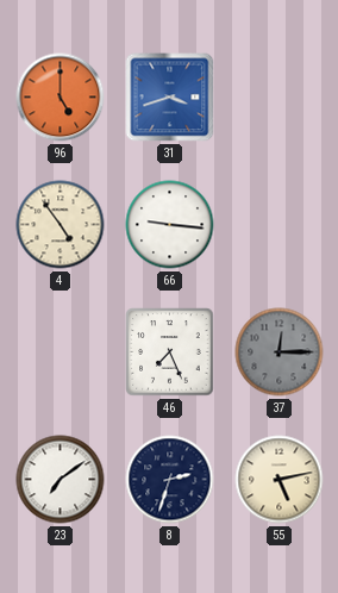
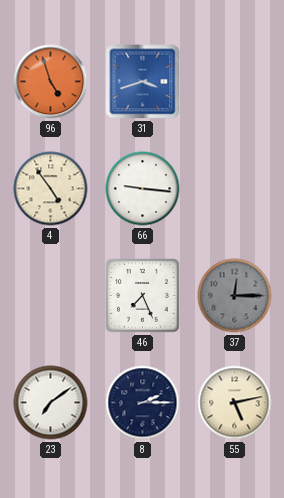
96: 5:00 -> 4:57 (51, 82)
8: 2:33 -> 2:15 (143, 403)
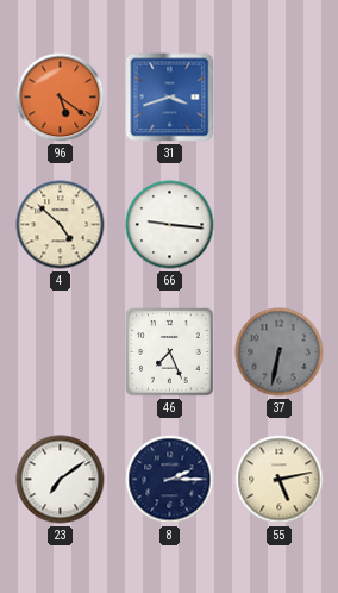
96: 4:57 -> 5:21 (61, 98)
4: 4:54 -> 4:52 (61, 225)
37: 12:15 -> 6:32 (280, 352)
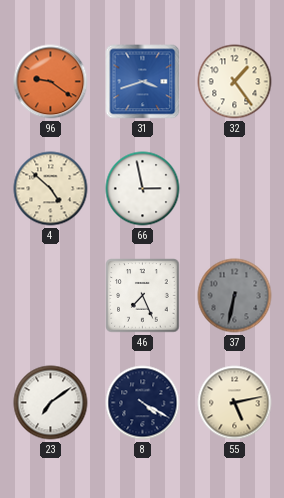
96: 5:21 -> 9:21 (51, 82)
32: none -> 1:24 (235, 82)
66: 9:16 -> 2:58 (143, 189)
8: 2:15 -> 4:20 (143, 403)
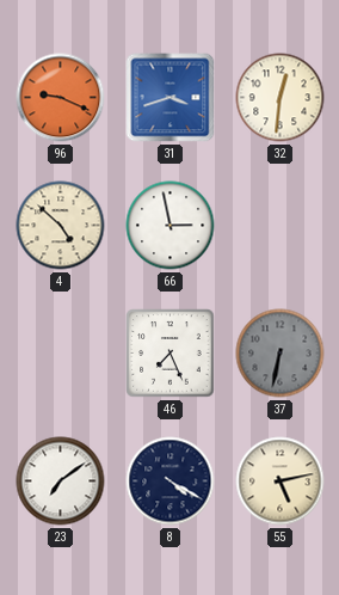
96: 9:21 -> 9:19 (61, 98)
32: 1:24 -> 12:31 (281, 98)
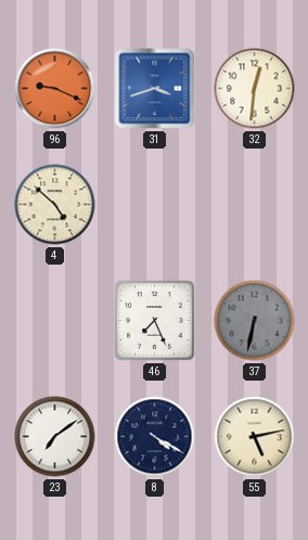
66: 2:58 -> none (171, 226)
